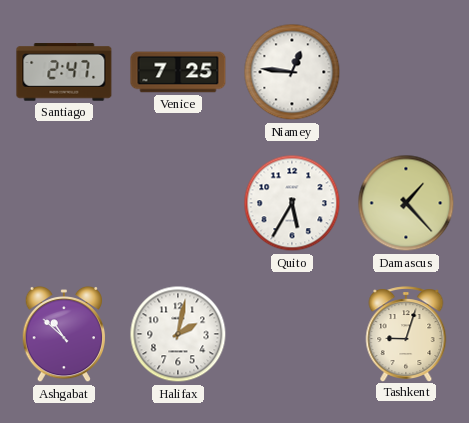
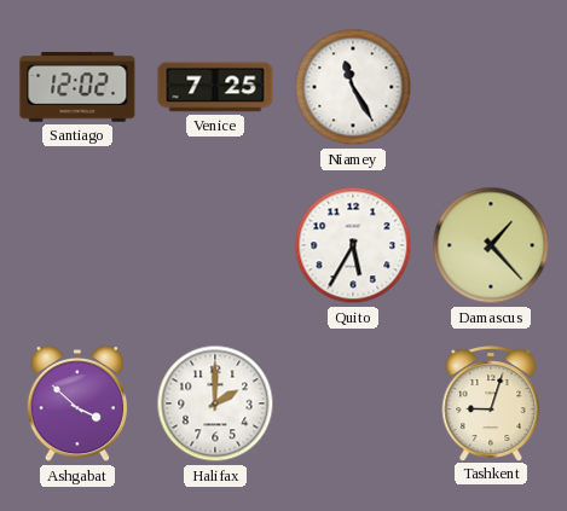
Santiago: 2:47 -> 12:02 (77, 87)
Niamey: 12:46 -> 11:25 (353, 87)
Ashgabat: 10:52 -> 3:52 (76, 403)
Halifax: 2:02 -> 2:00 (215, 403)
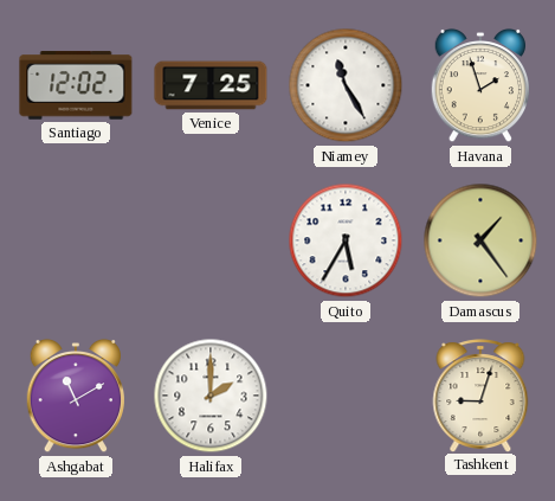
Havana: none -> 1:57 (479, 85)
Damascus: 1:23 -> 1:24 (480, 240)
Ashgabat: 3:52 -> 11:10 (75, 396)
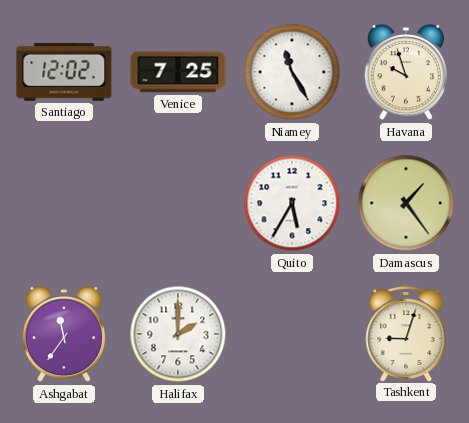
Havana: 1:57 -> 9:57 (405, 72)
Ashgabat: 11:10 -> 11:36 (63, 334)
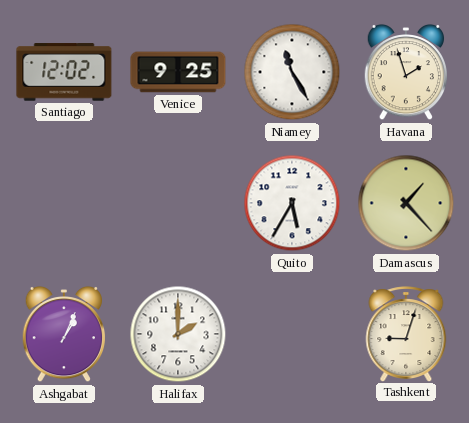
Venice: 7:25 -> 9:25 (178, 72)
Havana: 9:57 -> 1:57 (405, 72)
Damascus: 1:24 -> 1:23 (406, 203)
Ashgabat: 11:36 -> 1:04 (63, 334)
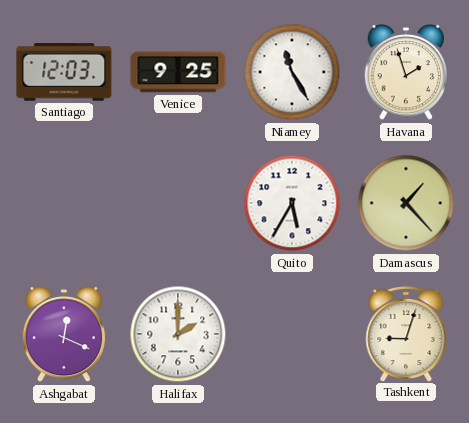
Santiago: 12:02 -> 12:03 (64, 72)
Ashgabat: 1:04 -> 12:19 (63, 334)
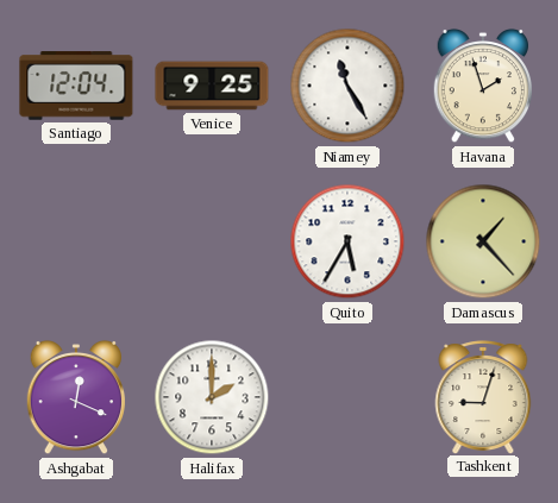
Santiago: 12:03 -> 12:04 (76, 86)
